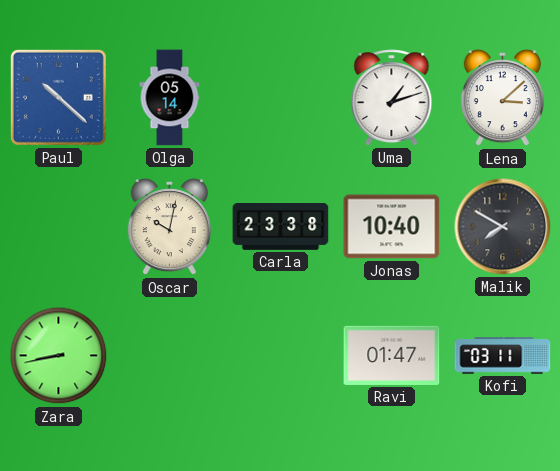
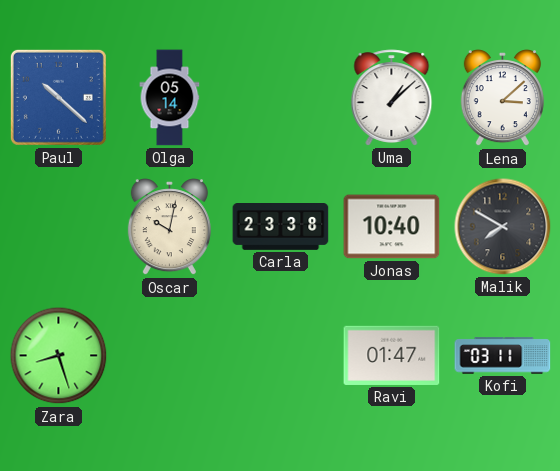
Uma: 1:12 -> 1:08 (392, 98)
Zara: 8:43 -> 8:27 (59, 356)
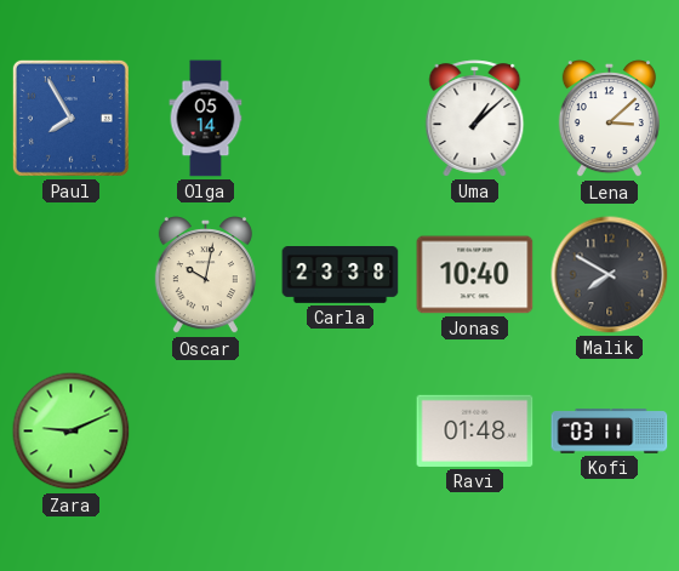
Paul: 10:22 -> 7:55 (70, 118)
Zara: 8:27 -> 9:11 (72, 432)
Ravi: 01:47 -> 01:48 (475, 430)
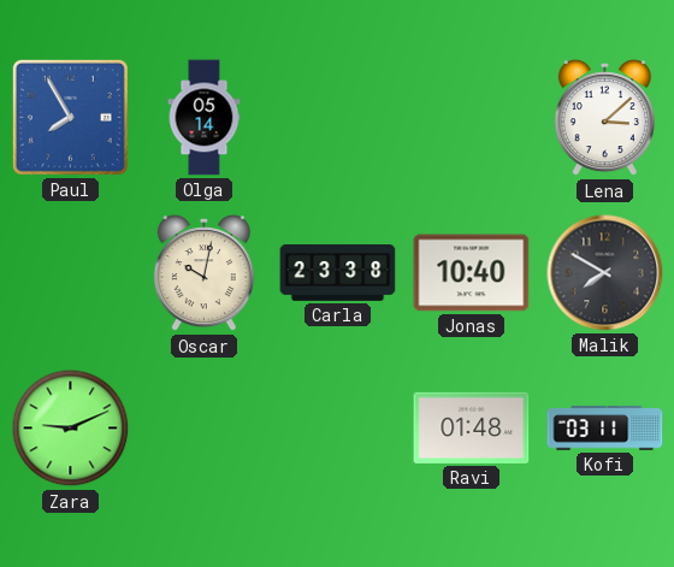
Uma: 1:08 -> none (475, 119)
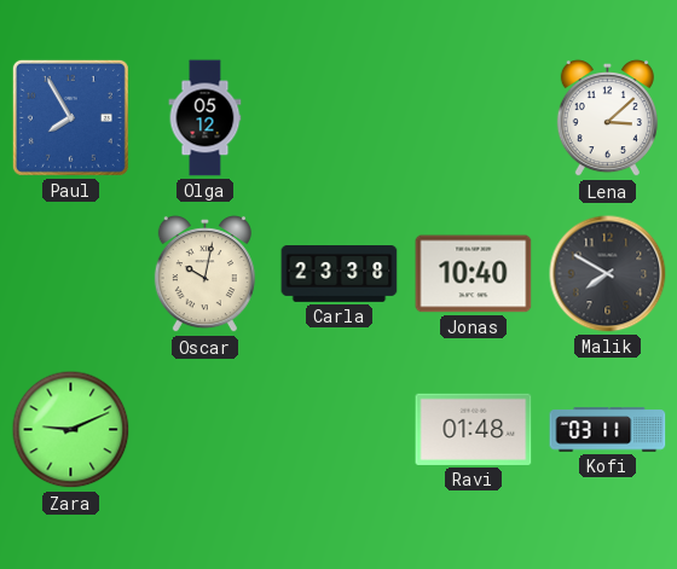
Olga: 05:14 -> 05:12 (206, 118)
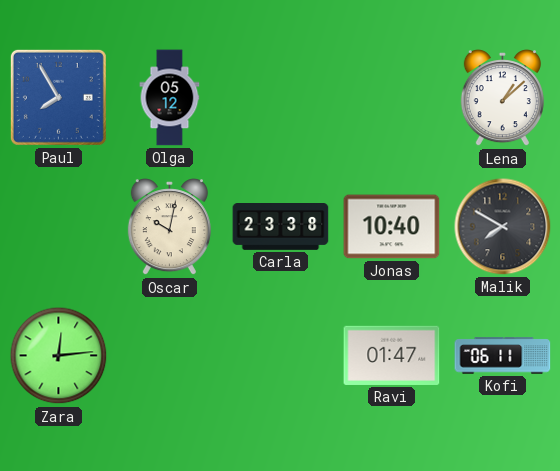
Lena: 3:08 -> 1:08 (502, 98)
Zara: 9:11 -> 12:14 (59, 356)
Ravi: 01:48 -> 01:47 (392, 355)
Kofi: 03:11 -> 06:11 (503, 356)
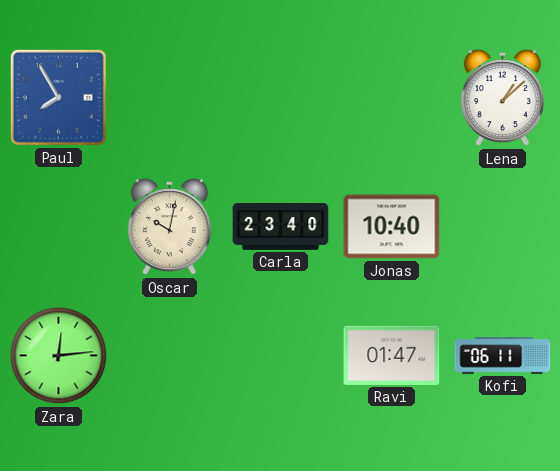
Olga: 05:12 -> none (170, 98)
Carla: 23:38 -> 23:40 (281, 227)
Malik: 7:50 -> none (503, 227)
